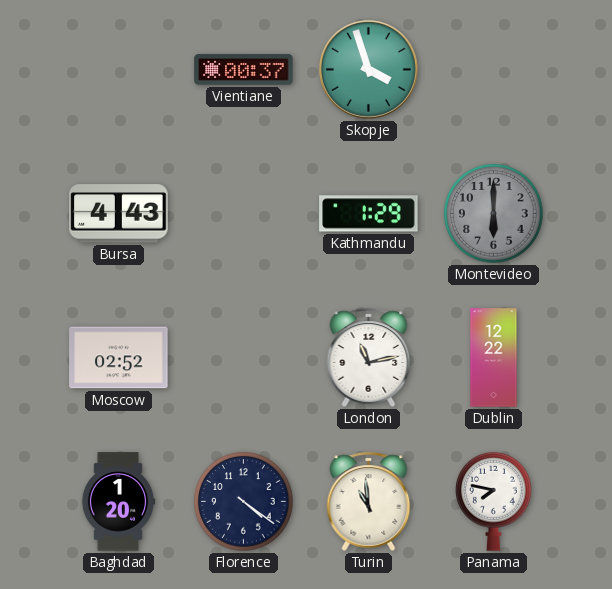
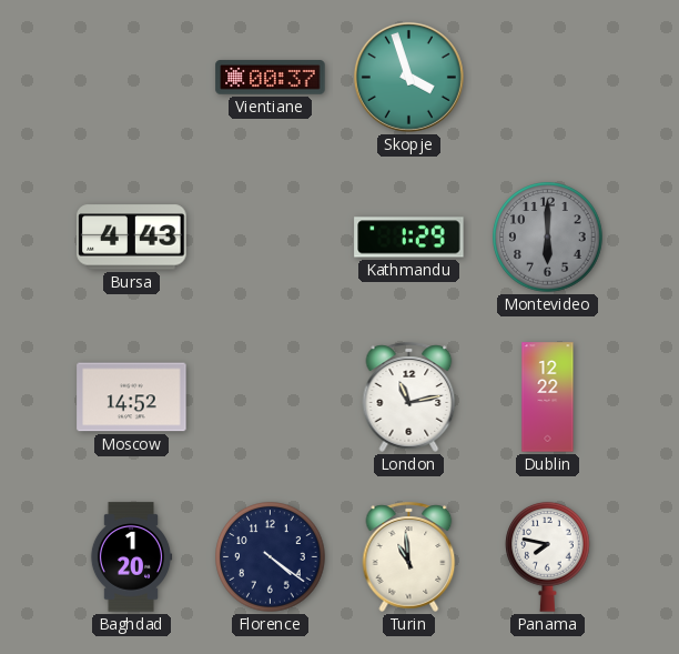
Moscow: 02:52 -> 14:52 (132, 398)
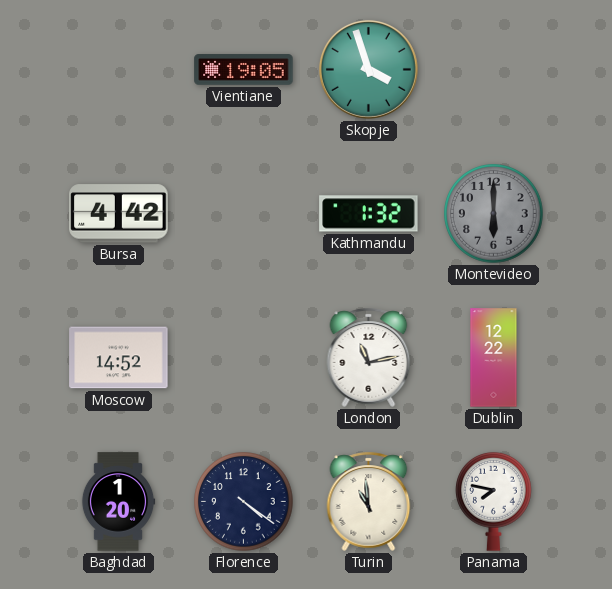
Vientiane: 00:37 -> 19:05 (244, 70)
Bursa: 4:43 -> 4:42 (119, 214)
Kathmandu: 1:29 -> 1:32 (369, 214)
